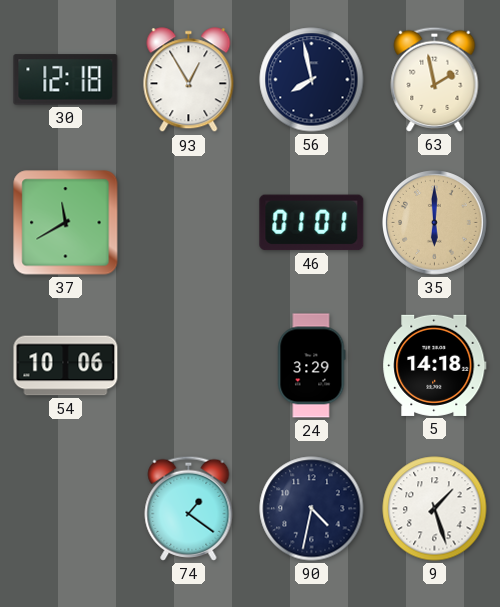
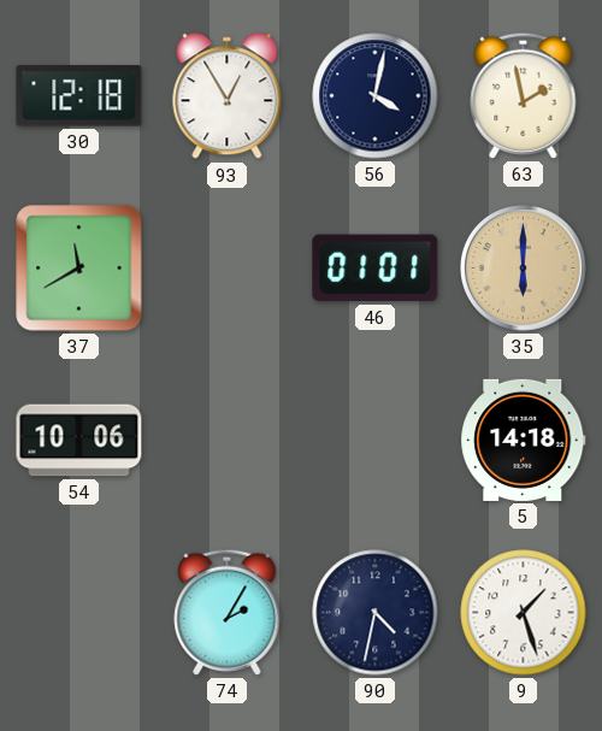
56: 7:58 -> 4:02 (376, 96)
24: 3:29 -> none (312, 366)
74: 1:21 -> 2:05 (228, 612)
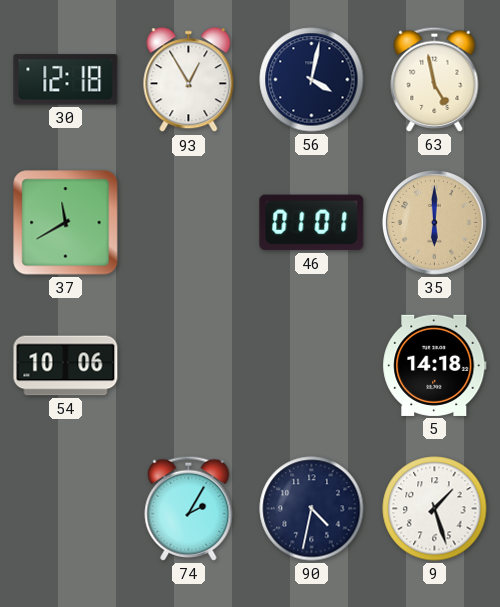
63: 1:58 -> 4:58 (435, 79)
